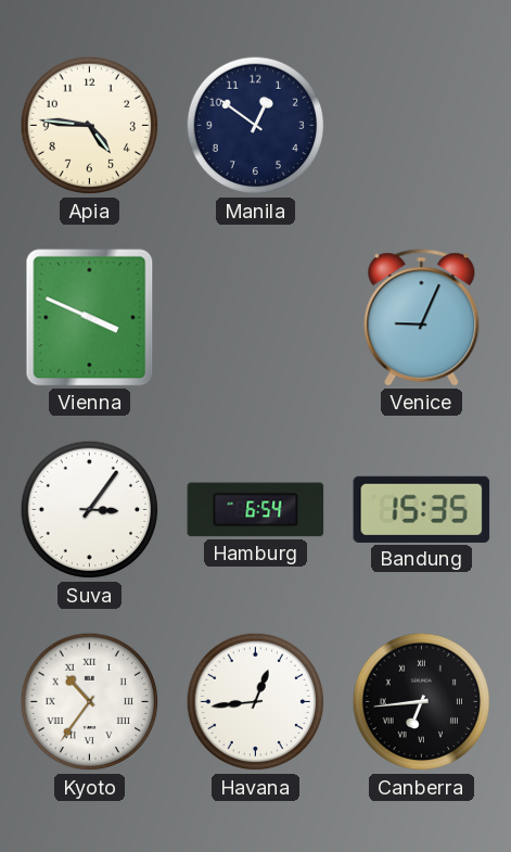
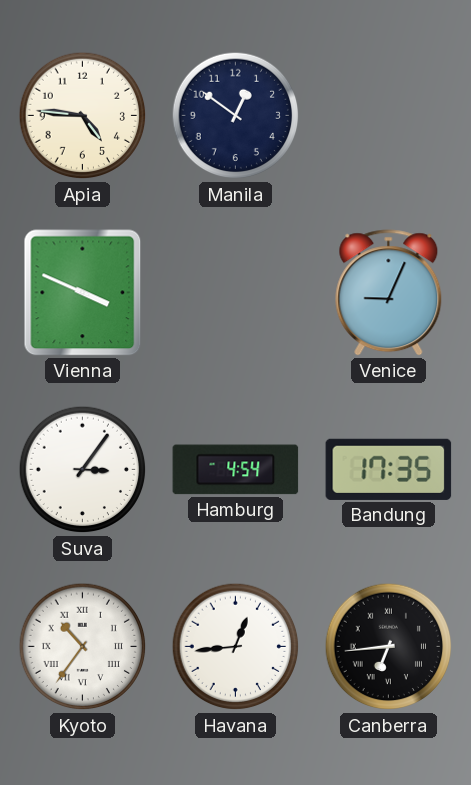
Hamburg: 6:54 -> 4:54 (236, 470)
Bandung: 15:35 -> 17:35 (389, 469)
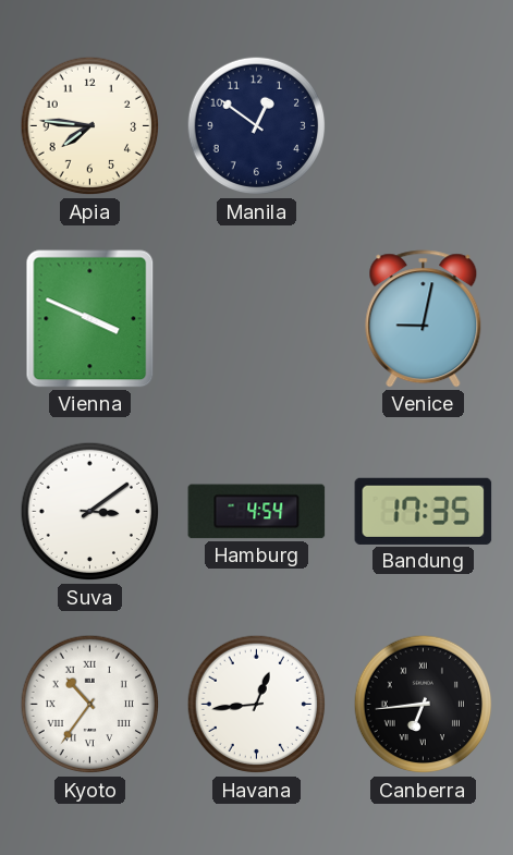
Apia: 4:46 -> 7:46 (90, 126)
Venice: 9:04 -> 9:02 (424, 319)
Suva: 3:06 -> 3:09 (90, 512)
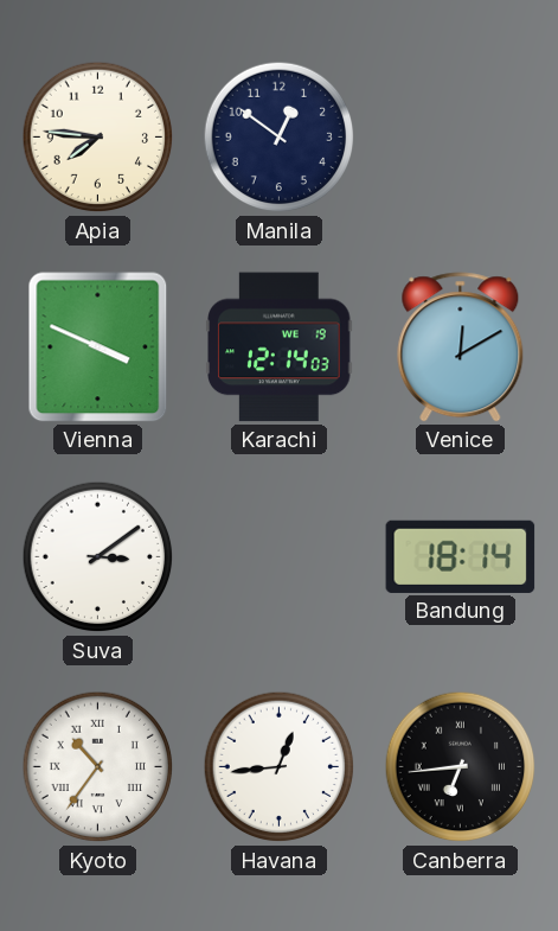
Karachi: none -> 12:14 (280, 347)
Venice: 9:02 -> 12:10 (461, 347)
Hamburg: 4:54 -> none (257, 512)
Bandung: 17:35 -> 18:14 (461, 556)
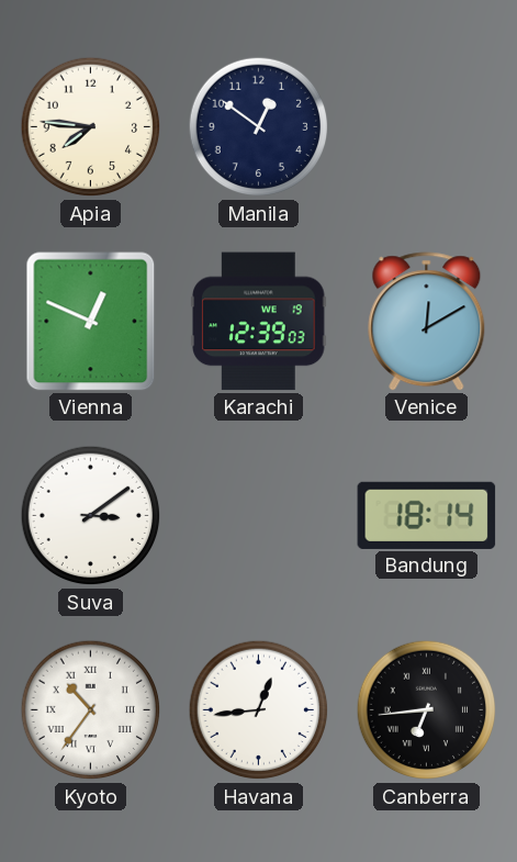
Vienna: 3:49 -> 12:49 (91, 322)
Karachi: 12:14 -> 12:39 (259, 322)
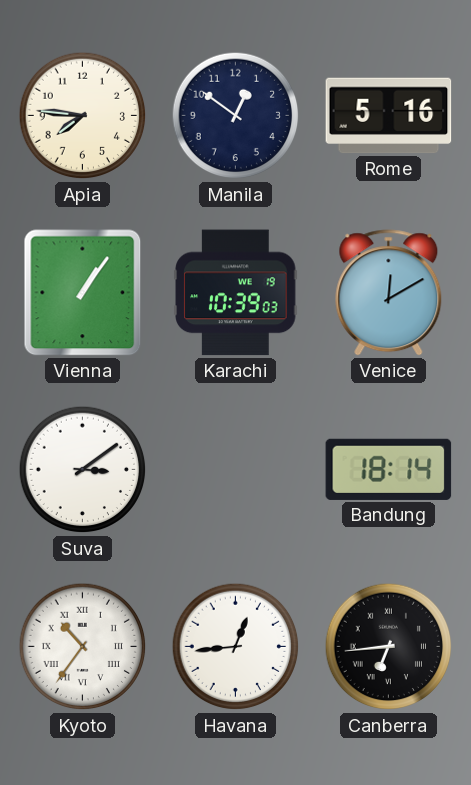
Rome: none -> 5:16 (389, 116)
Vienna: 12:49 -> 1:06 (83, 293)
Karachi: 12:39 -> 10:39 (236, 293)
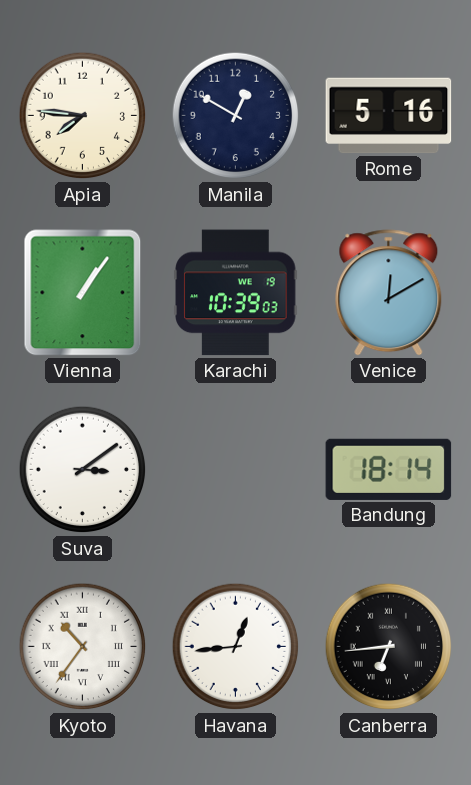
Manila: 12:51 -> 12:50 (236, 116)
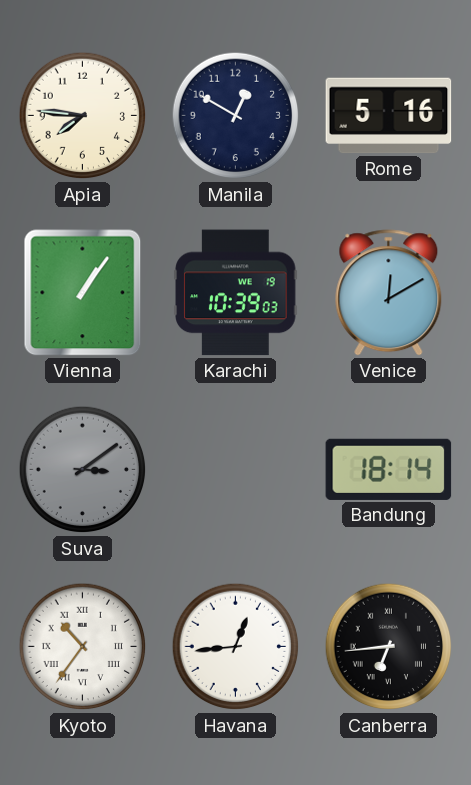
Suva dial: white -> grey (83, 470)
